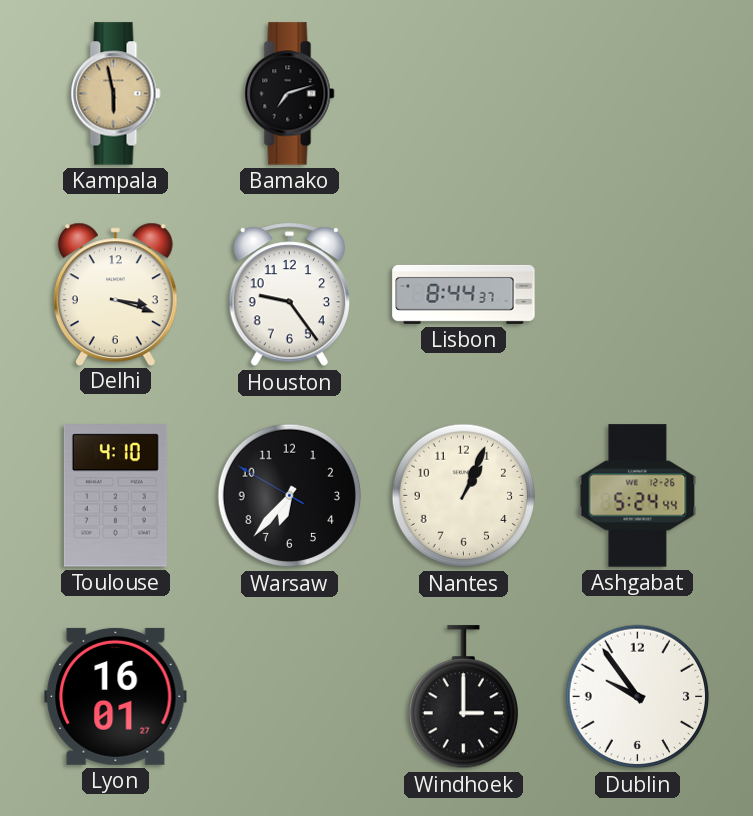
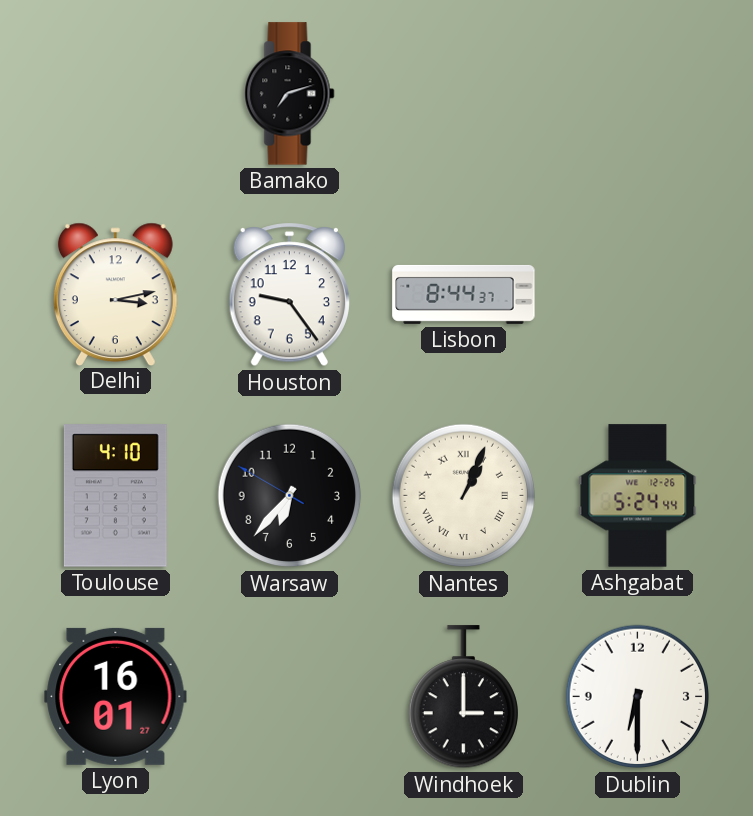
Kampala: 5:58 -> none (116, 94)
Delhi: 3:18 -> 3:13 (115, 294)
Nantes numerals: Arabic -> Roman (464, 496)
Dublin: 9:54 -> 6:30 (638, 697)
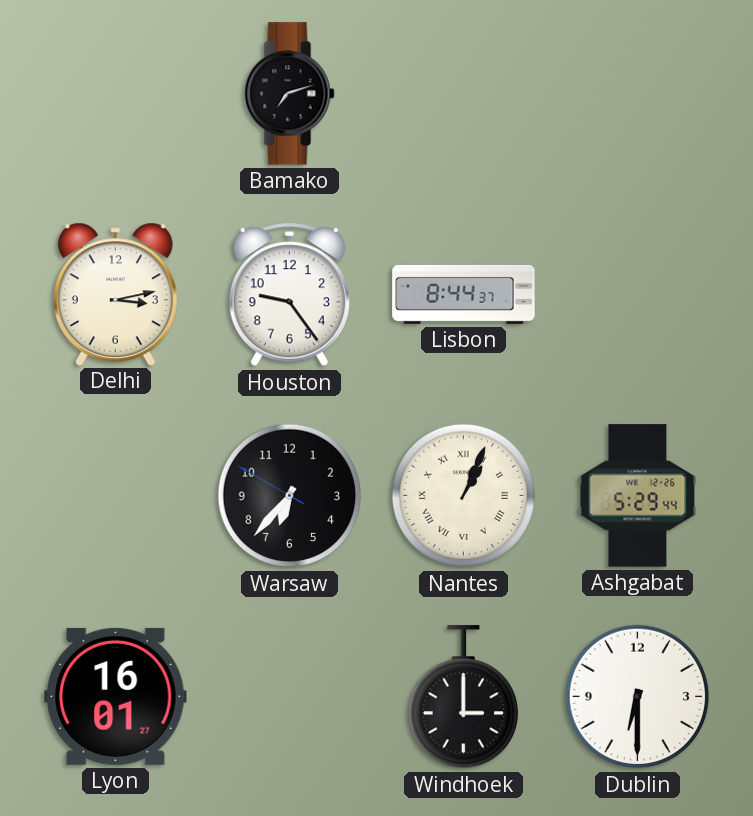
Toulouse: 4:10 -> none (115, 496)
Ashgabat: 5:24 -> 5:29 (638, 496)
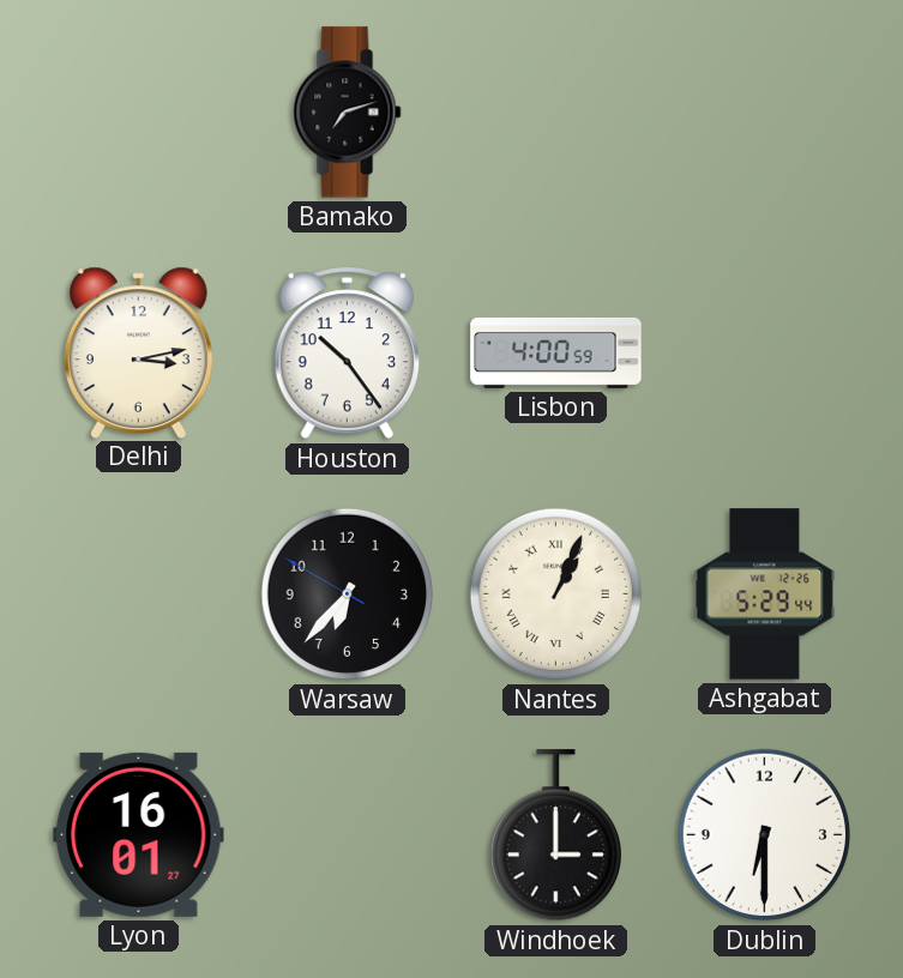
Houston: 9:24 -> 10:24 (347, 354)
Lisbon: 8:44 -> 4:00 (556, 352)
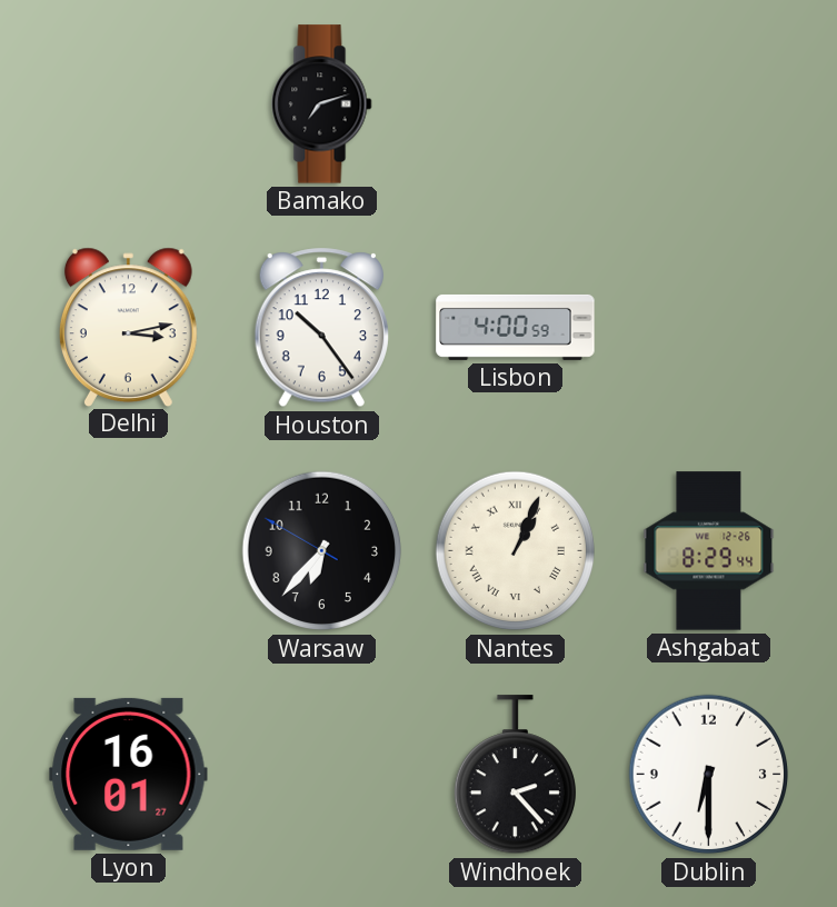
Ashgabat: 5:29 -> 8:29 (709, 551)
Windhoek: 3:00 -> 2:23 (515, 775)
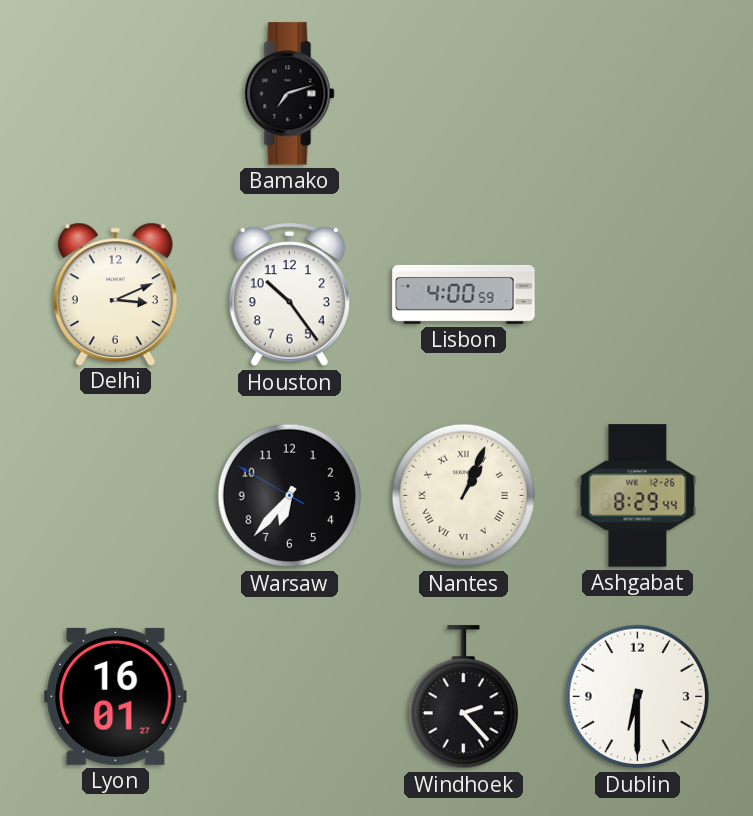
Delhi: 3:13 -> 3:11 (115, 294)
